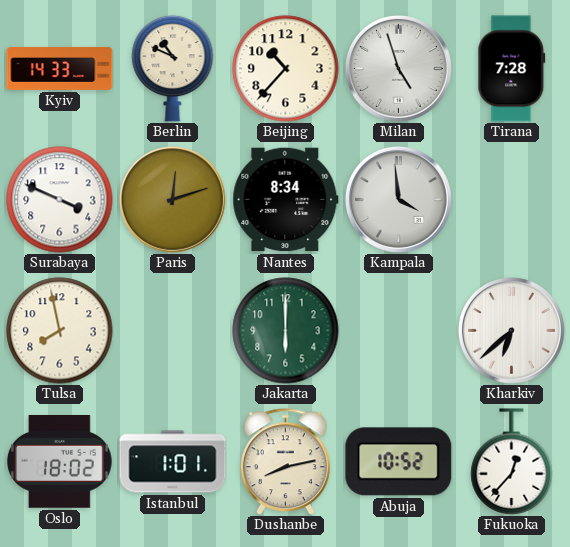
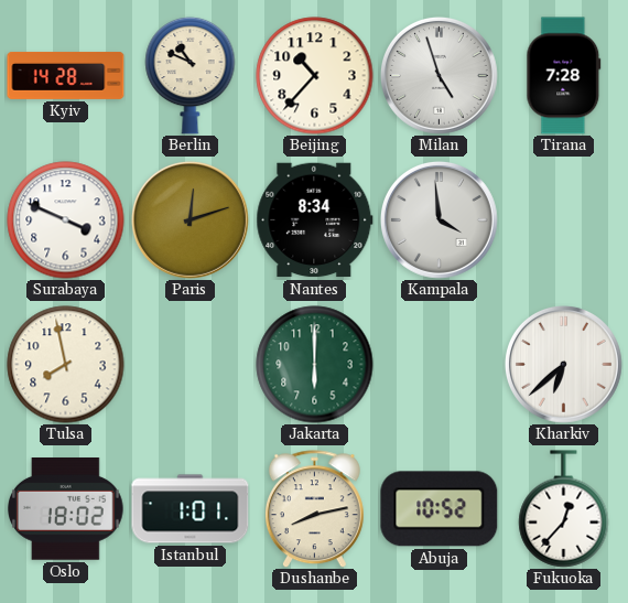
Kyiv: 14:33 -> 14:28 (66, 75)
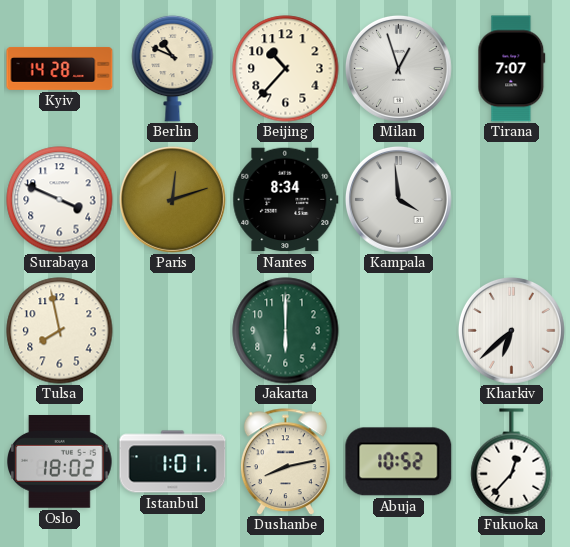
Milan: 4:57 -> 12:57 (398, 68)
Tirana: 7:28 -> 7:07 (512, 69)
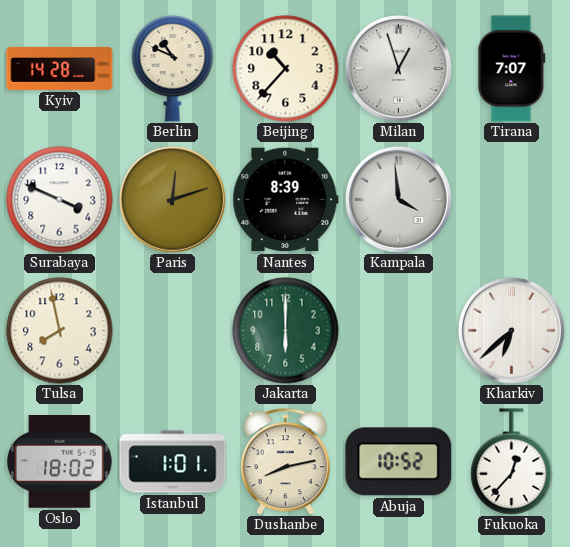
Nantes: 8:34 -> 8:39 (286, 200)
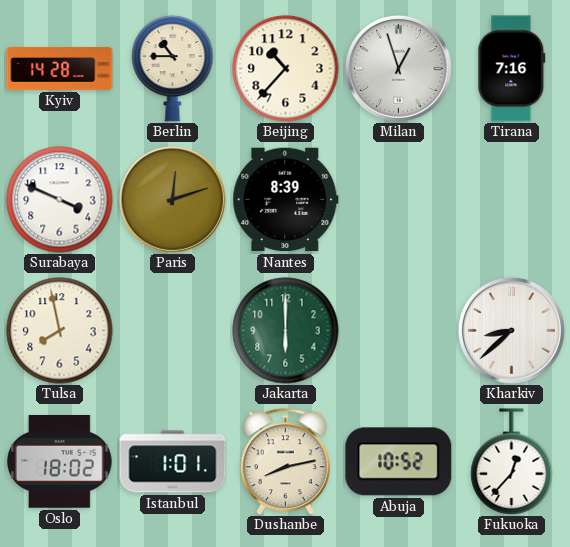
Berlin: 10:49 -> 10:45 (173, 68)
Tirana: 7:07 -> 7:16 (512, 69)
Kampala: 3:59 -> none (398, 199)
Kharkiv: 6:38 -> 8:38 (511, 330)
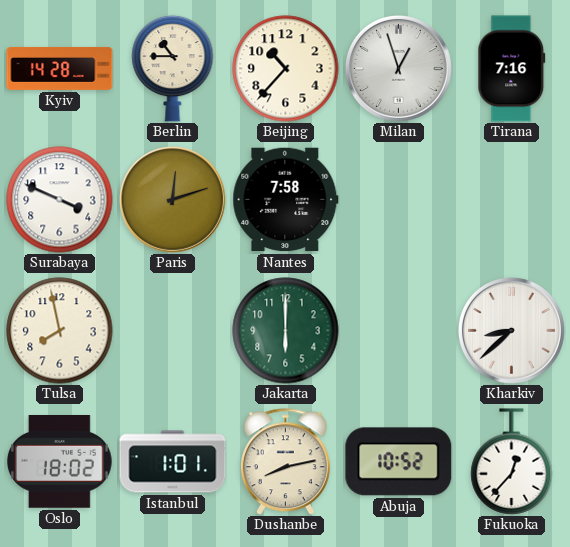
Nantes: 8:39 -> 7:58 (286, 200)
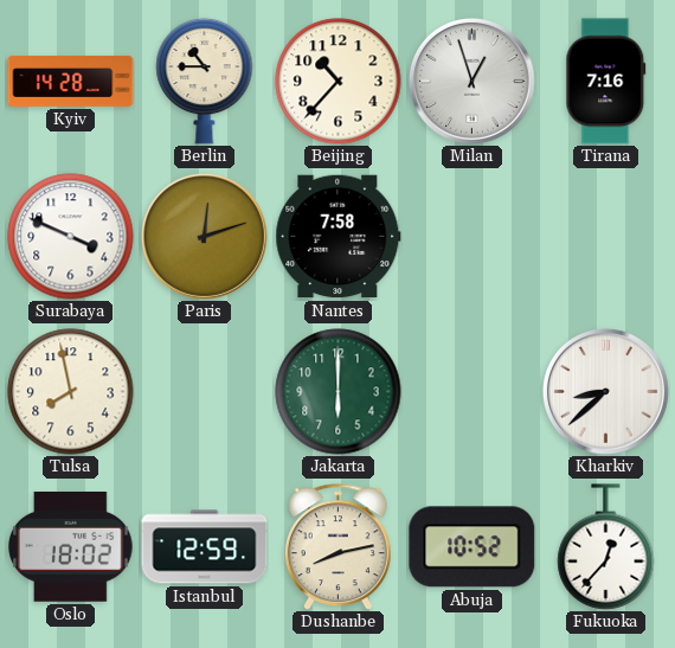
Istanbul: 1:01 -> 12:59 (205, 547)
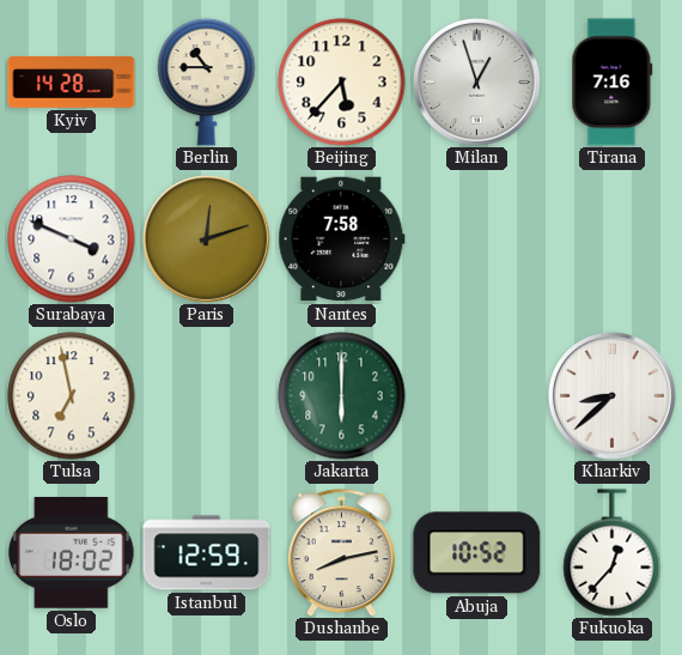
Beijing: 10:37 -> 5:37 (342, 83)
Tulsa: 7:58 -> 6:58 (72, 396)
